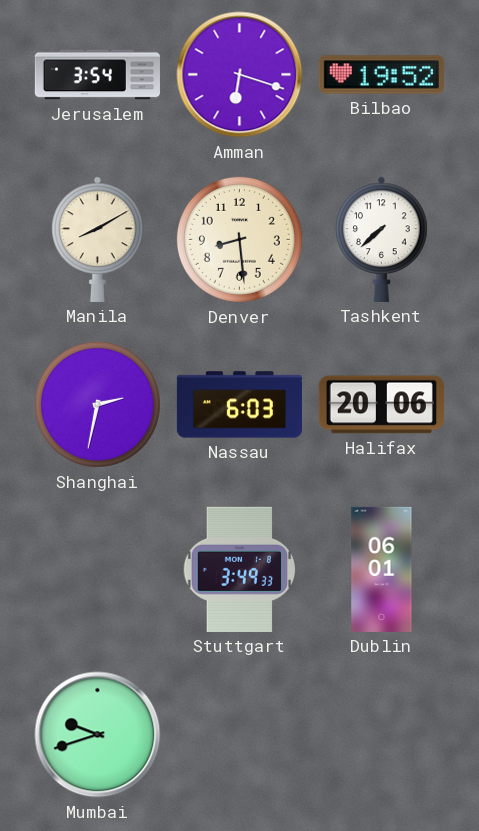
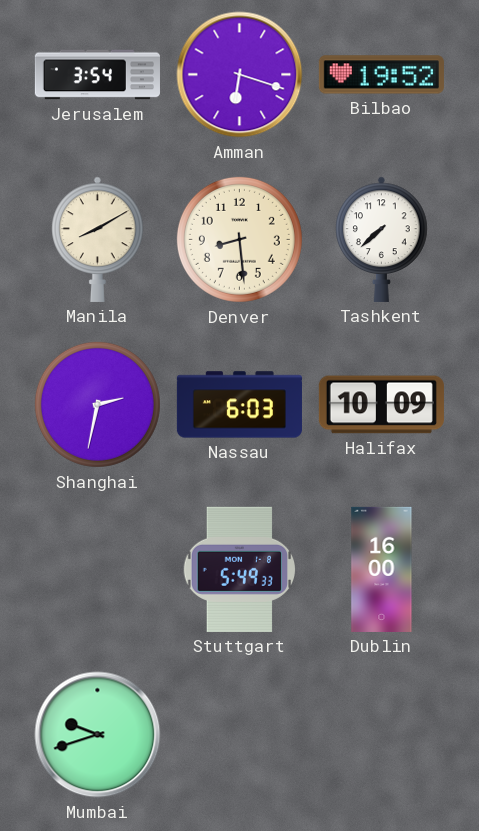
Halifax: 20:06 -> 10:09 (381, 405)
Stuttgart: 3:49 -> 5:49 (239, 569)
Dublin: 06:01 -> 16:00 (382, 569)
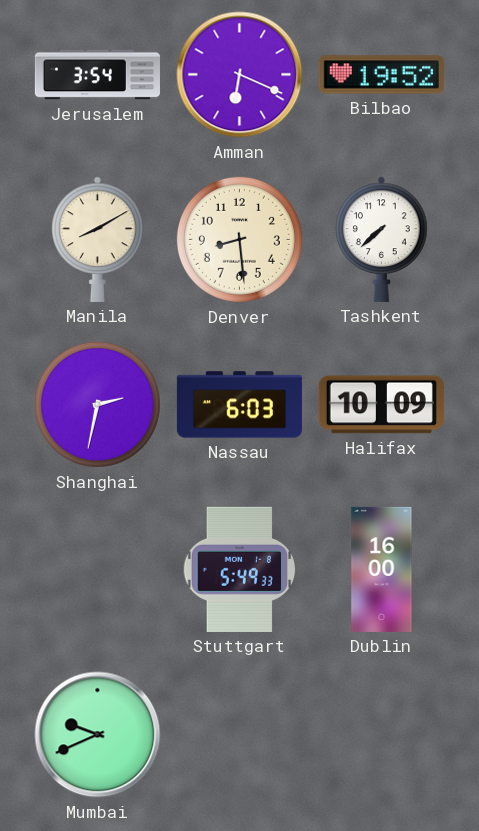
Amman: 6:18 -> 6:19 (240, 75)
Mumbai: 9:42 -> 9:41 (98, 735)
